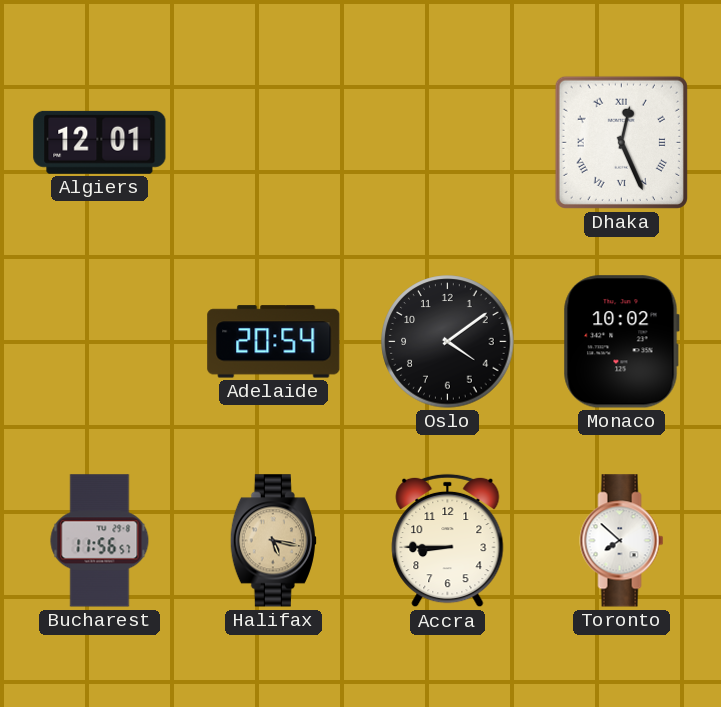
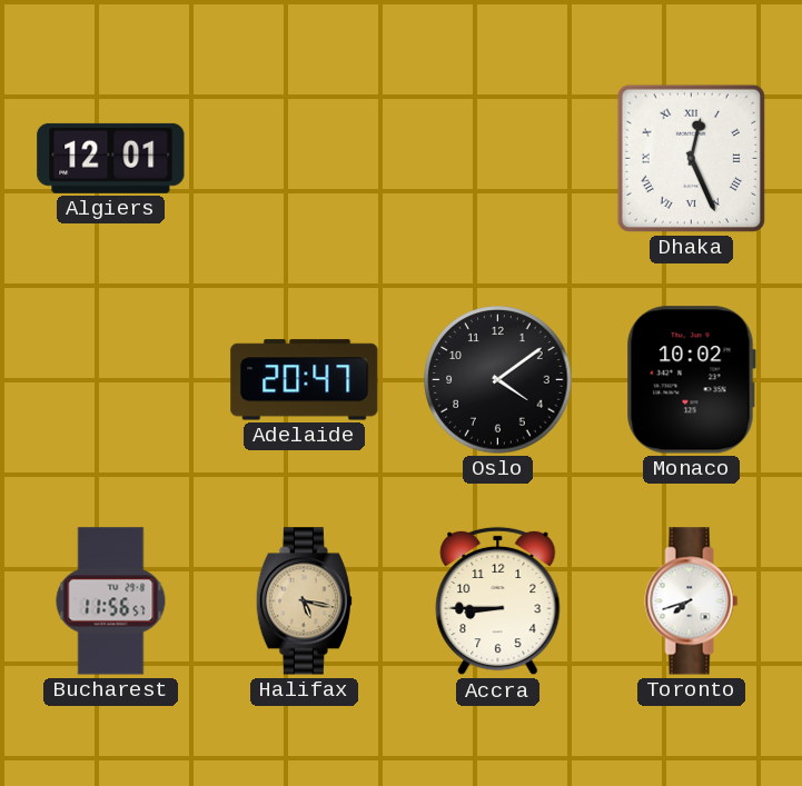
Adelaide: 20:54 -> 20:47 (305, 380)
Toronto: 7:52 -> 7:42 (692, 601)
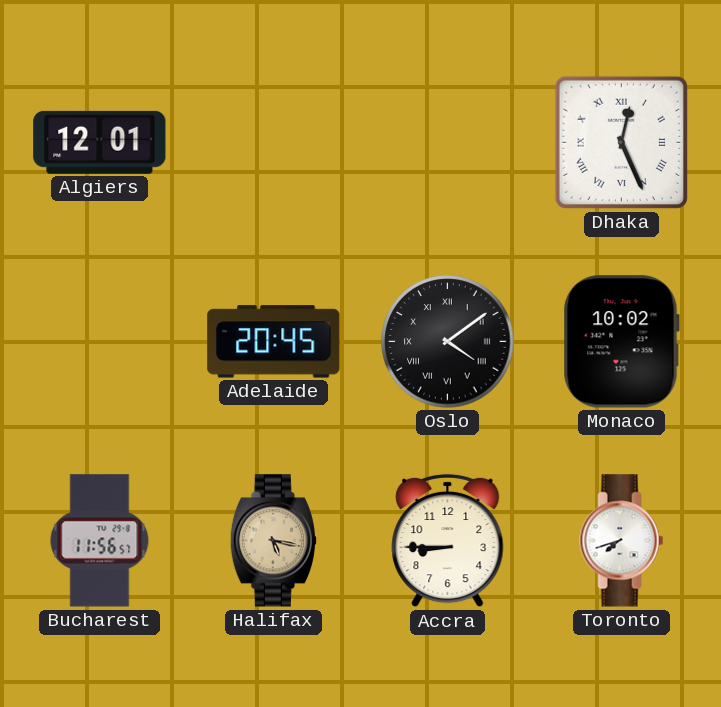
Adelaide: 20:47 -> 20:45 (274, 342)
Oslo numerals: Arabic -> Roman (448, 342)
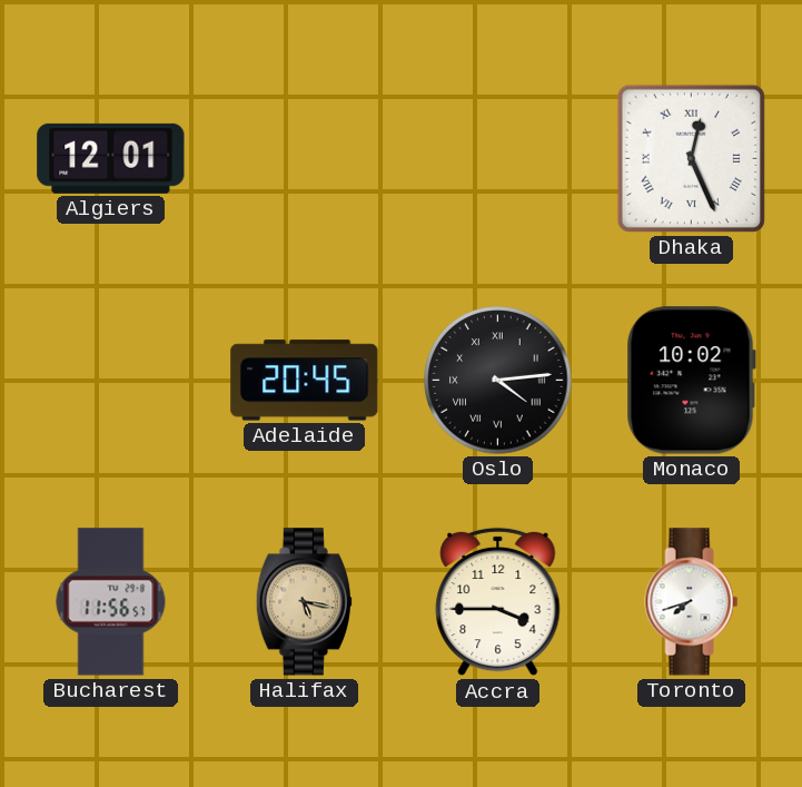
Oslo: 4:09 -> 4:14 (498, 381)
Accra: 8:45 -> 3:45 (498, 602)
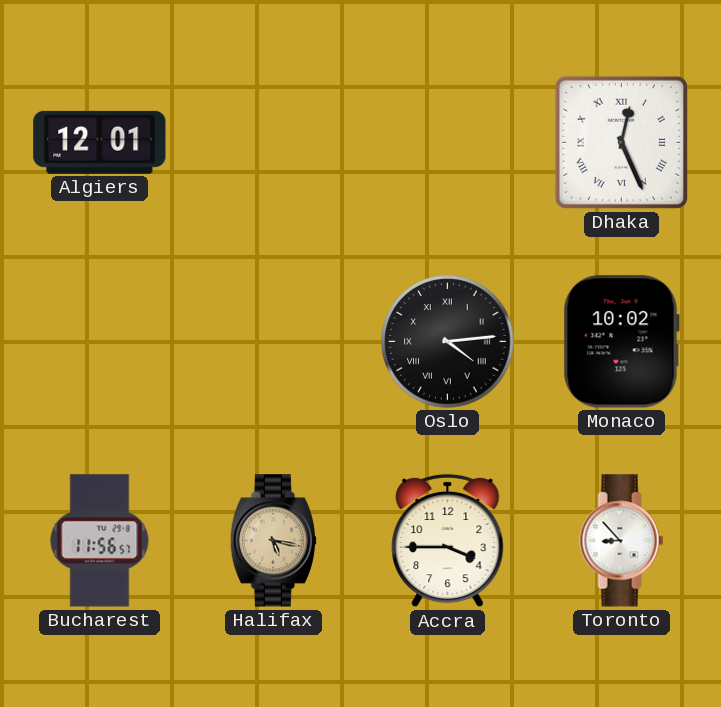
Adelaide: 20:45 -> none (305, 381)
Toronto: 7:42 -> 8:53 (622, 541)
